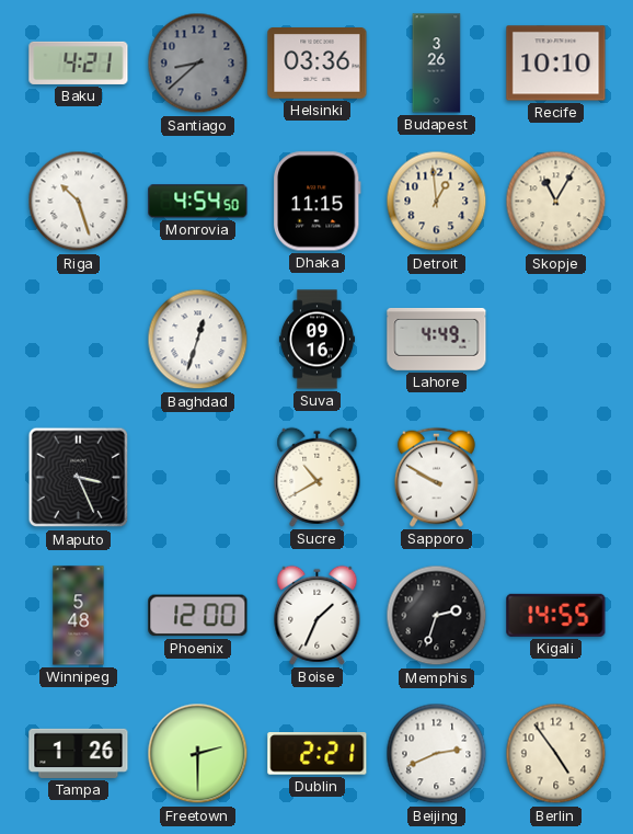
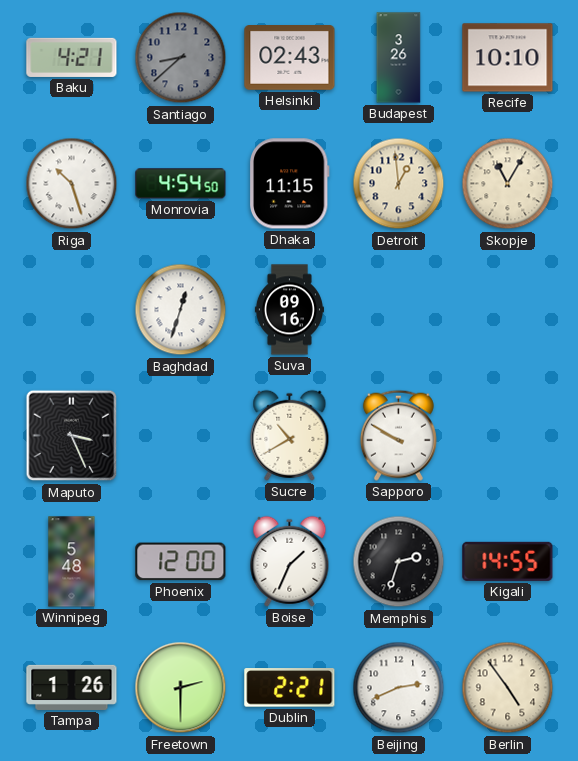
Helsinki: 03:36 -> 02:43 (290, 58)
Lahore: 4:49 -> none (437, 339)
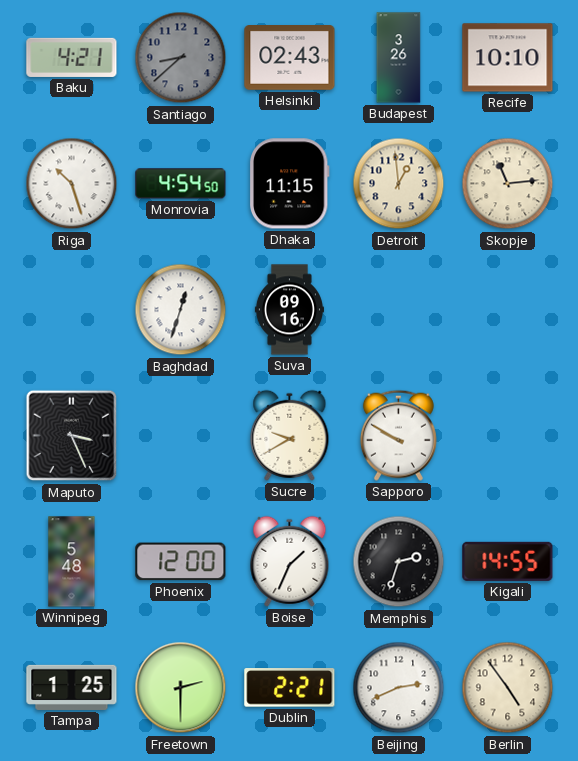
Skopje: 11:05 -> 11:14 (508, 184)
Sucre: 10:40 -> 9:40 (290, 435)
Tampa: 1:26 -> 1:25 (72, 687)
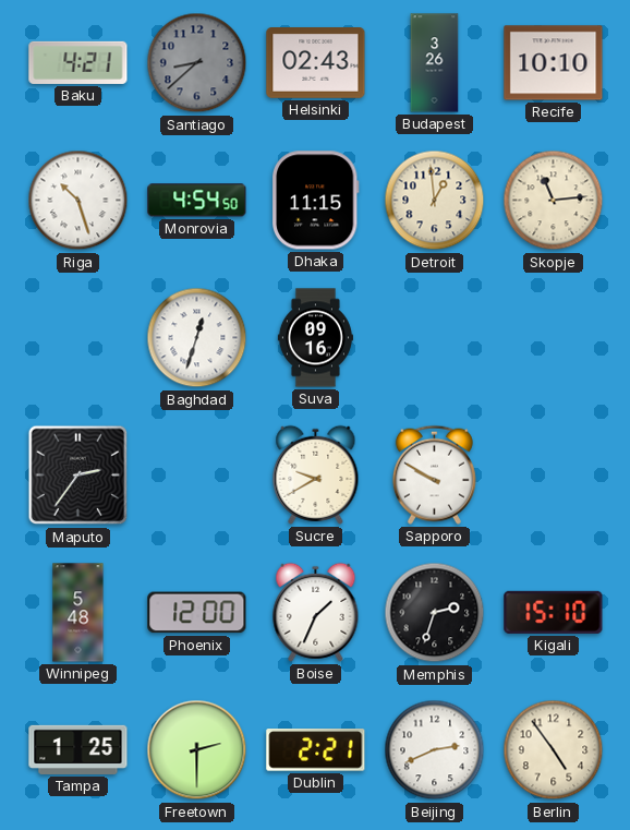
Maputo: 3:26 -> 2:36 (78, 476)
Kigali: 14:55 -> 15:10 (554, 612)
